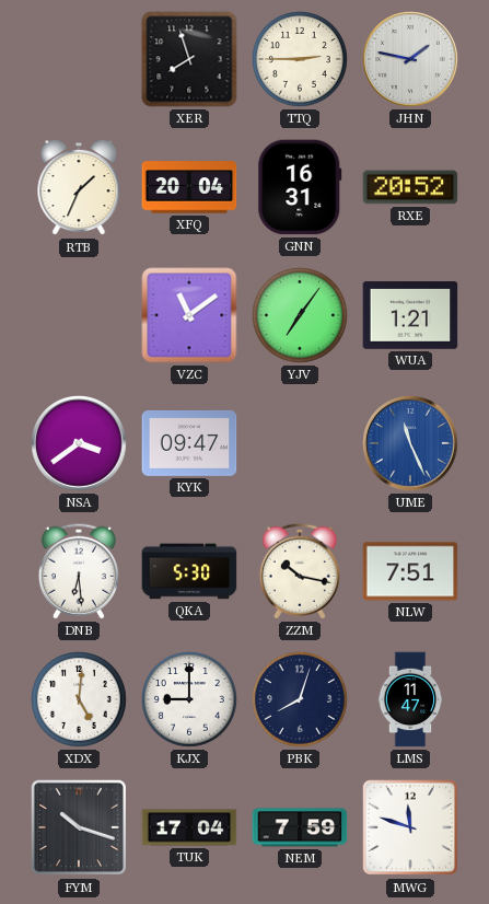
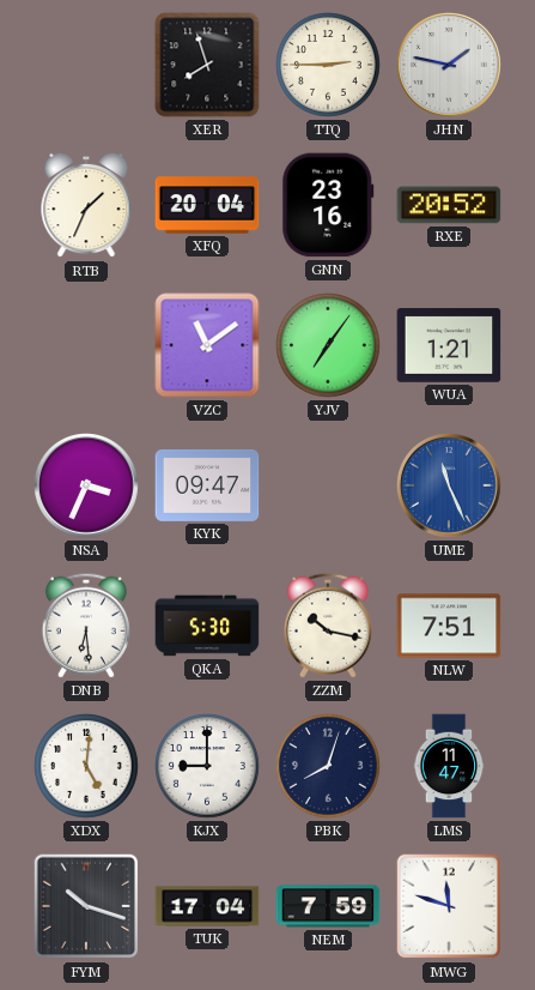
GNN: 16:31 -> 23:16 (328, 205)
NSA: 3:39 -> 3:34 (87, 487)
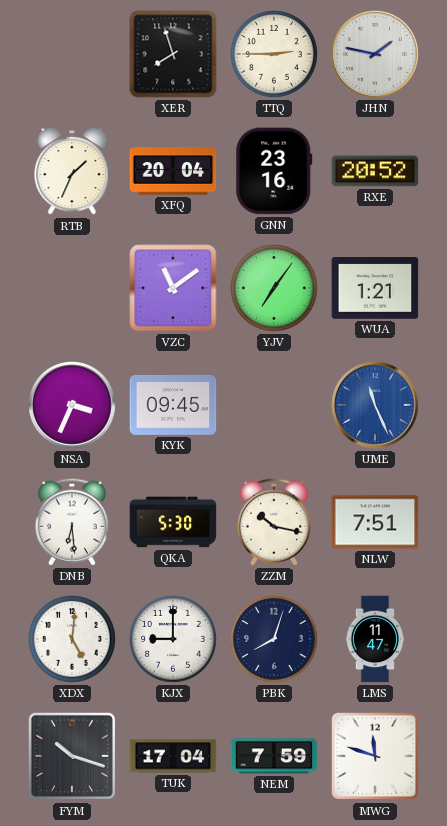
KYK: 09:47 -> 09:45 (173, 405)
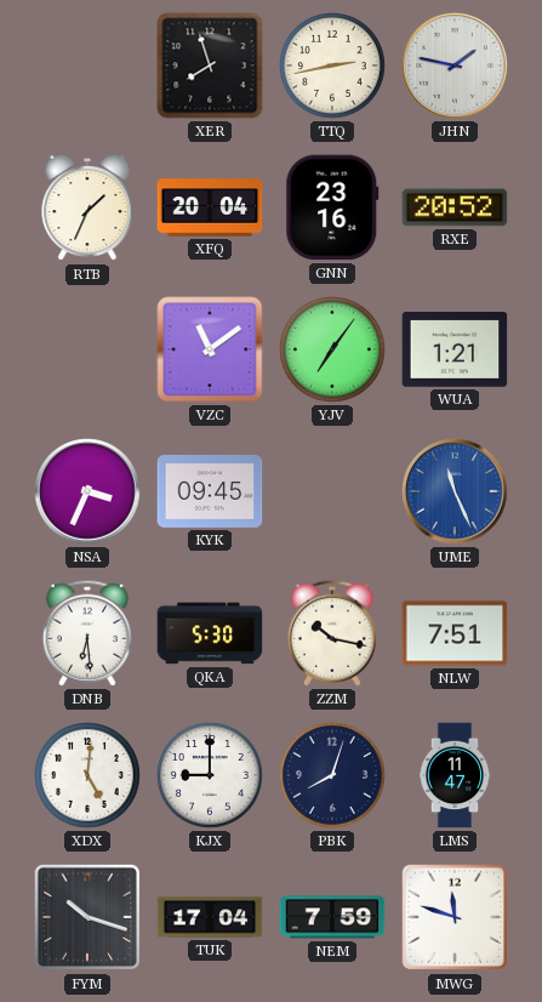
TTQ: 2:45 -> 2:43 (333, 67)
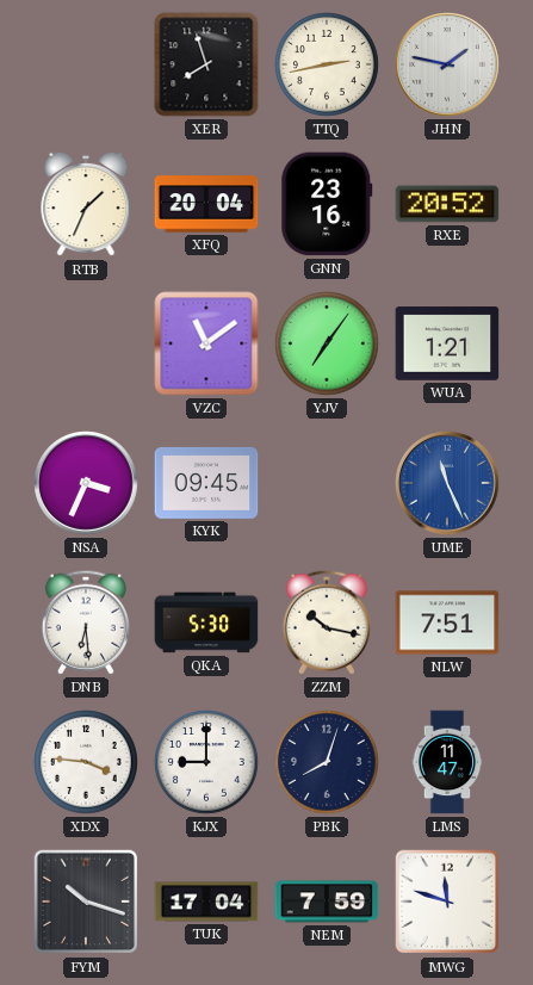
XDX: 5:01 -> 3:46 (87, 763)
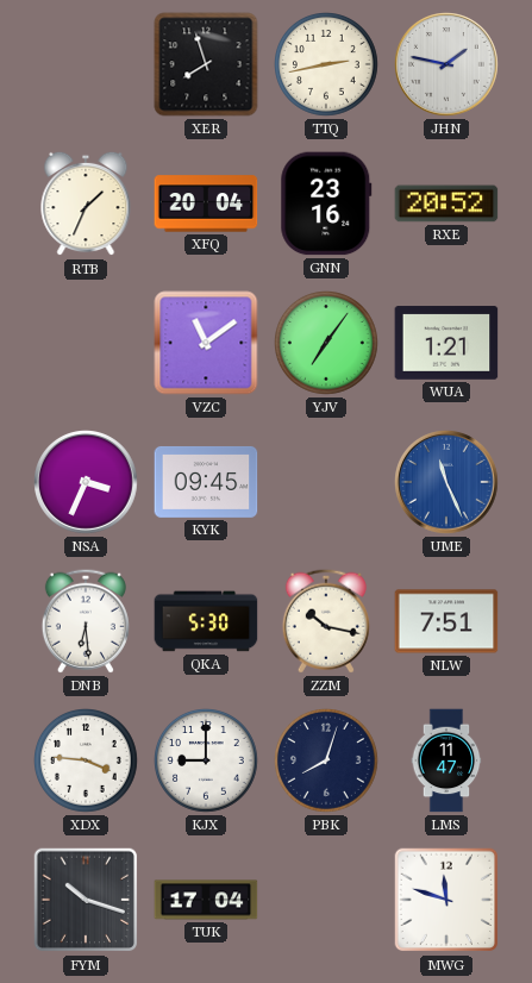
NEM: 7:59 -> none (327, 902)
